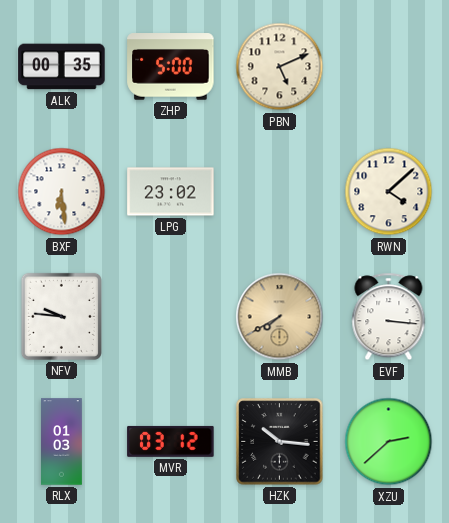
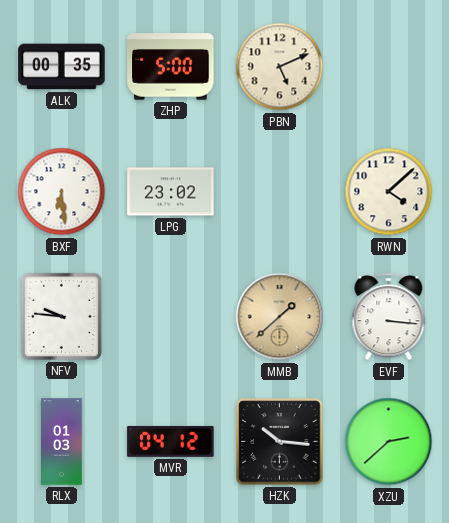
MMB: 7:40 -> 1:38 (280, 317)
MVR: 03:12 -> 04:12 (171, 441)
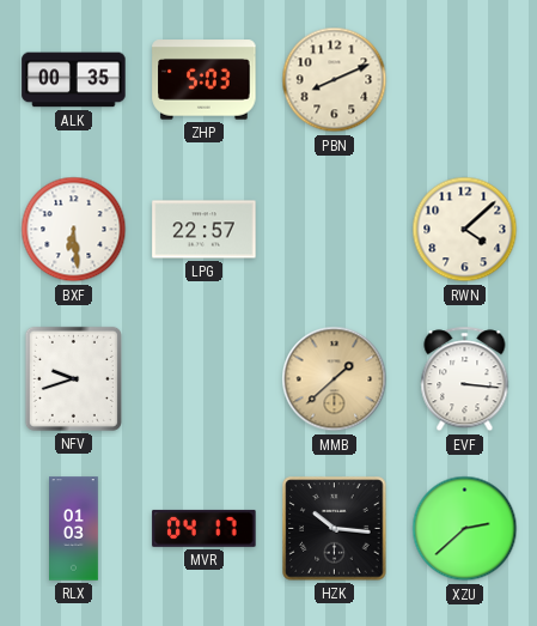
ZHP: 5:00 -> 5:03 (205, 80)
PBN: 5:11 -> 8:11 (335, 80)
LPG: 23:02 -> 22:57 (205, 230)
NFV: 9:46 -> 9:42 (73, 378)
MVR: 04:12 -> 04:17 (205, 528)
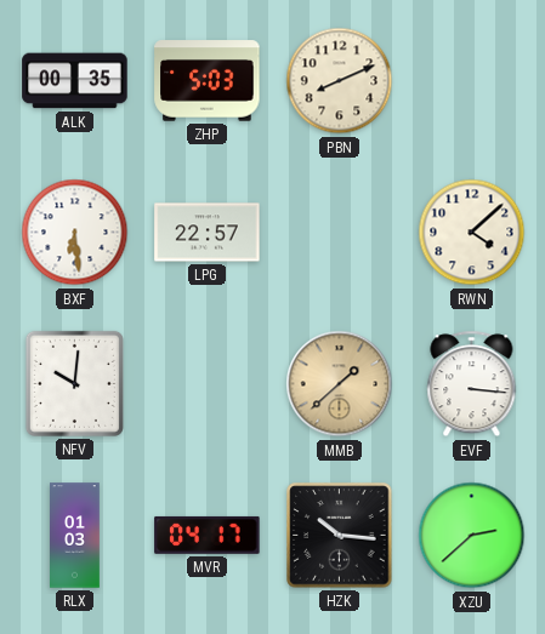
NFV: 9:42 -> 10:01 (74, 383)
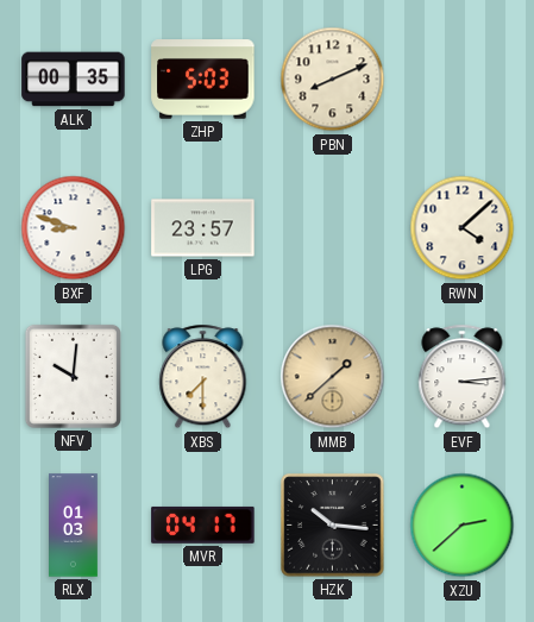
BXF: 6:29 -> 8:48 (74, 228)
LPG: 22:57 -> 23:57 (203, 228)
XBS: none -> 7:30 (203, 377)
EVF: 3:16 -> 3:14 (463, 377)
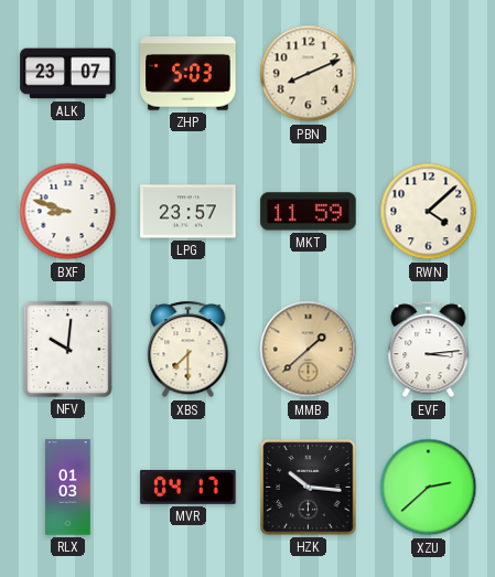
ALK: 00:35 -> 23:07 (68, 74)
MKT: none -> 11:59 (309, 212)
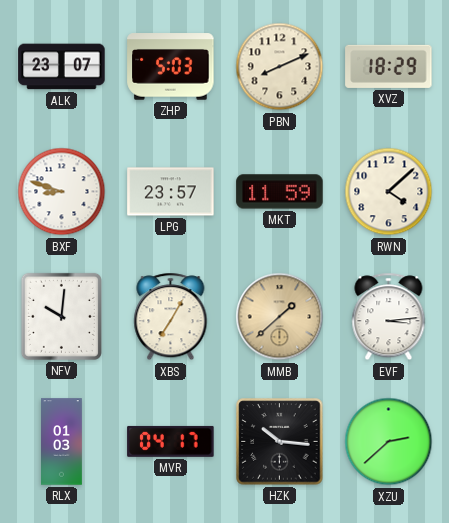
XVZ: none -> 18:29 (389, 66)
XBS: 7:30 -> 7:05 (171, 317)
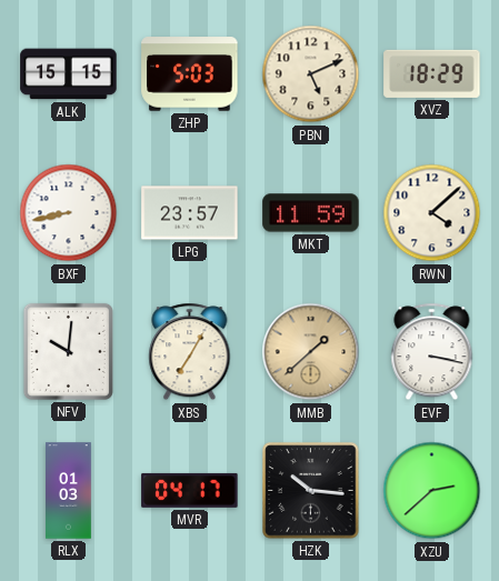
ALK: 23:07 -> 15:15 (69, 74)
PBN: 8:11 -> 5:11 (311, 74)
BXF: 8:48 -> 8:43 (69, 213)
EVF: 3:14 -> 3:17 (432, 352)
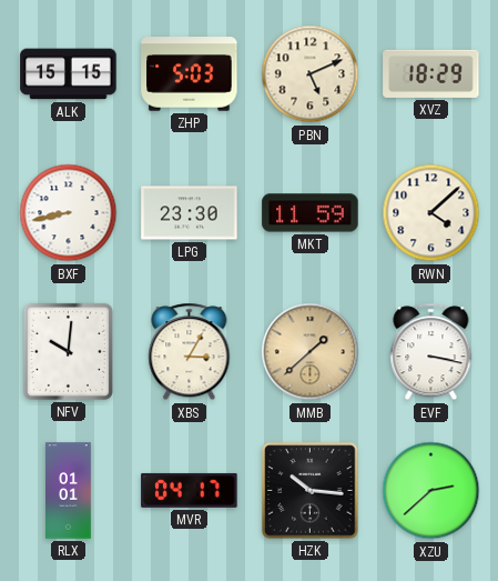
LPG: 23:57 -> 23:30 (190, 213)
XBS: 7:05 -> 3:05 (190, 352)
RLX: 01:03 -> 01:01 (69, 491)
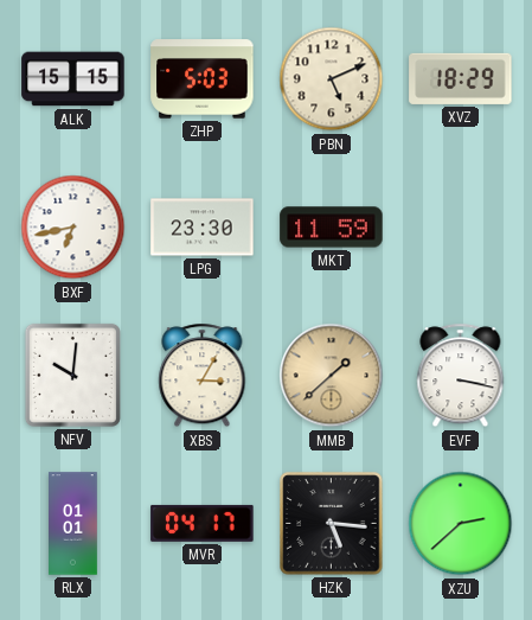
BXF: 8:43 -> 6:43 (73, 228)
RWN: 4:08 -> none (431, 213)
HZK: 10:16 -> 5:16 (332, 524)
